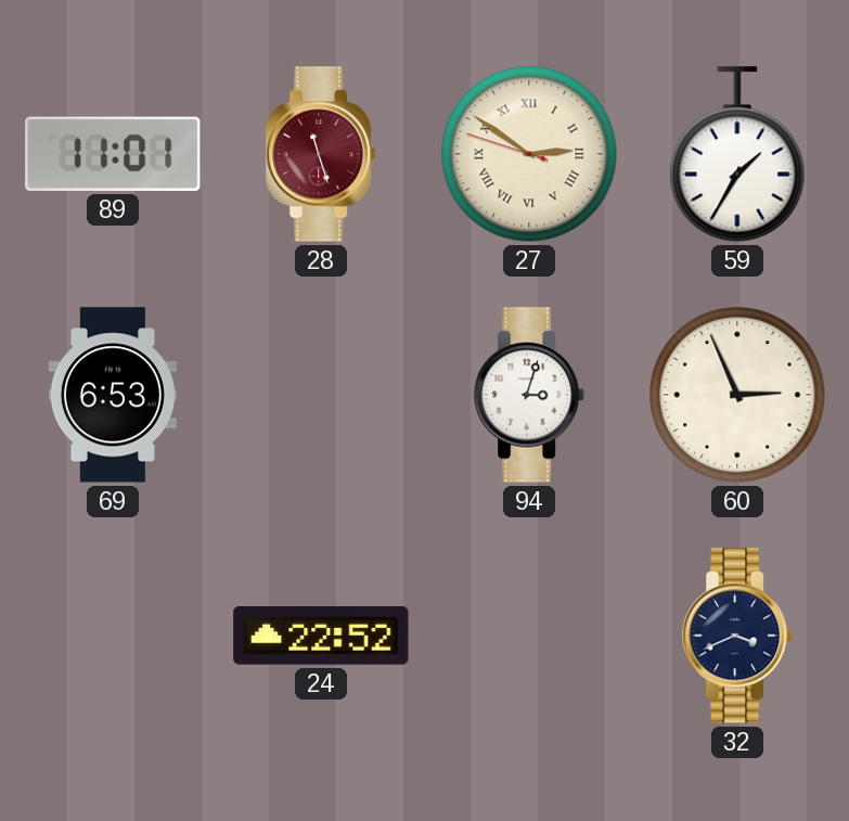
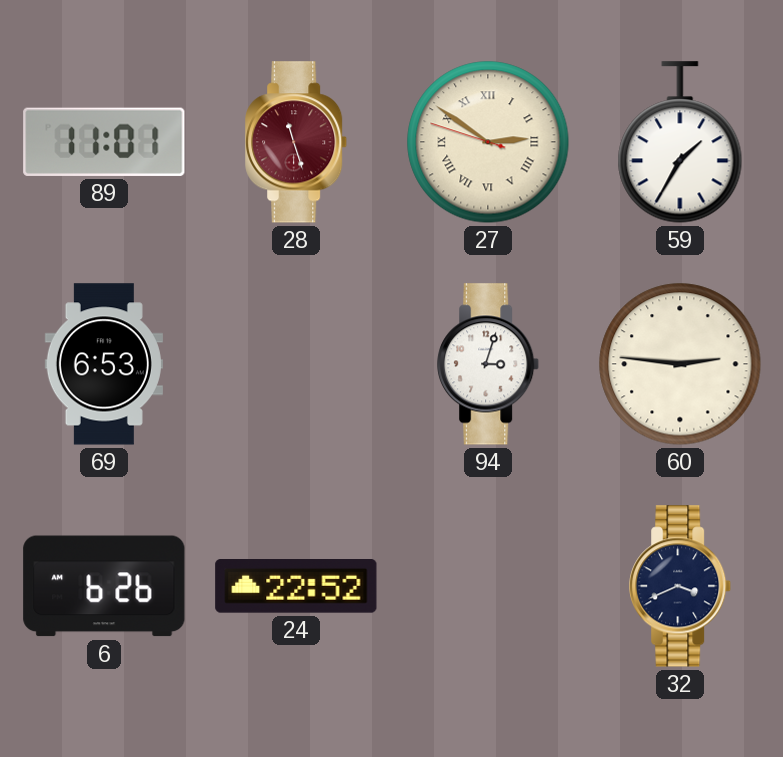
60: 2:56 -> 2:46 (680, 364)
6: none -> 6:26 (104, 586)
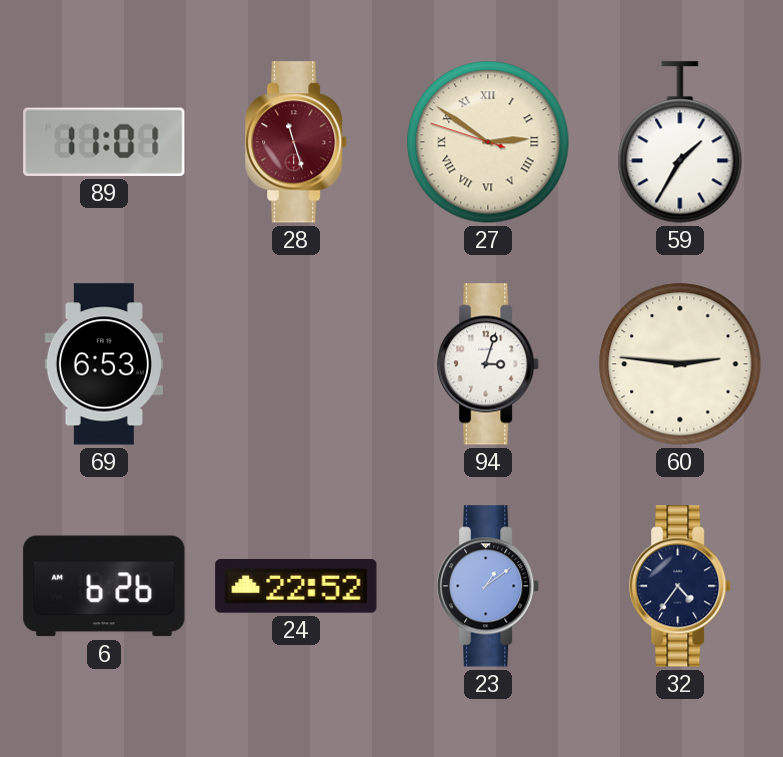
23: none -> 1:09 (489, 586)
32: 3:41 -> 4:36 (681, 586)
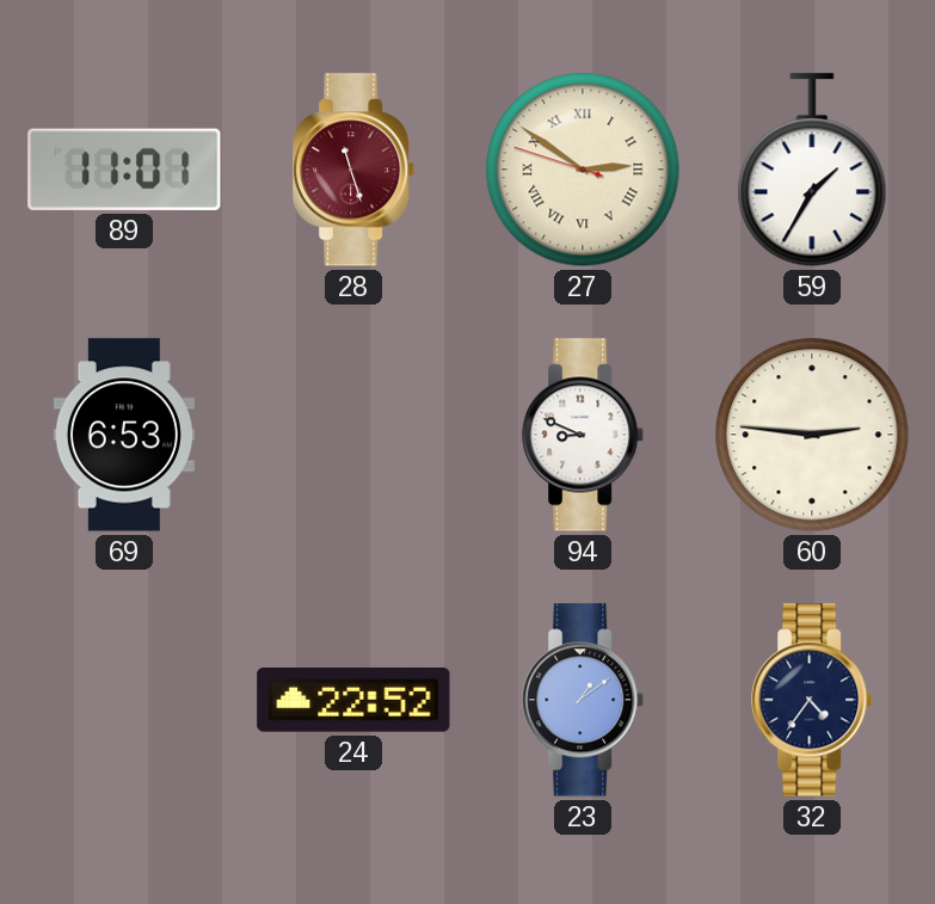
94: 3:03 -> 8:49 (584, 435)
6: 6:26 -> none (104, 586)
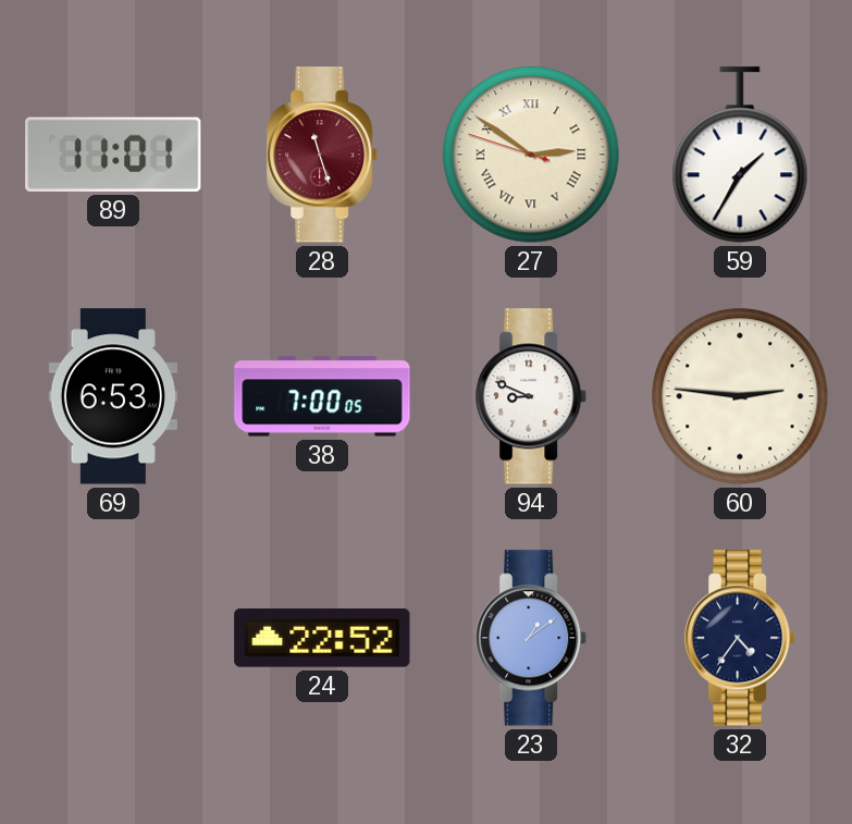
38: none -> 7:00 (322, 396)
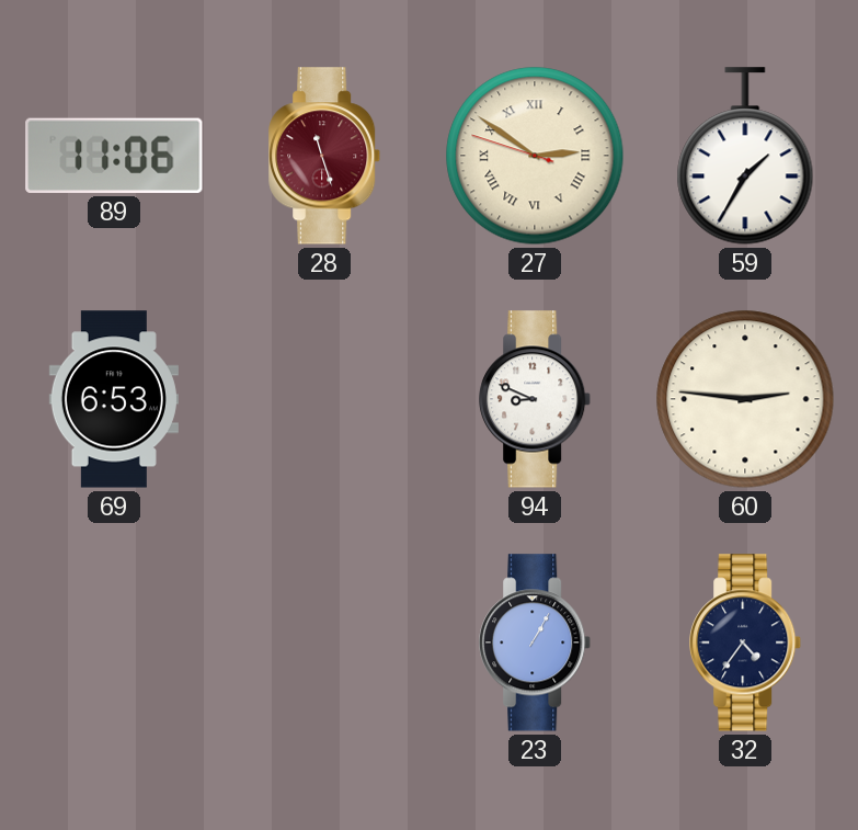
89: 11:01 -> 11:06 (114, 156)
38: 7:00 -> none (322, 396)
24: 22:52 -> none (322, 639)
23: 1:09 -> 1:05 (536, 643)
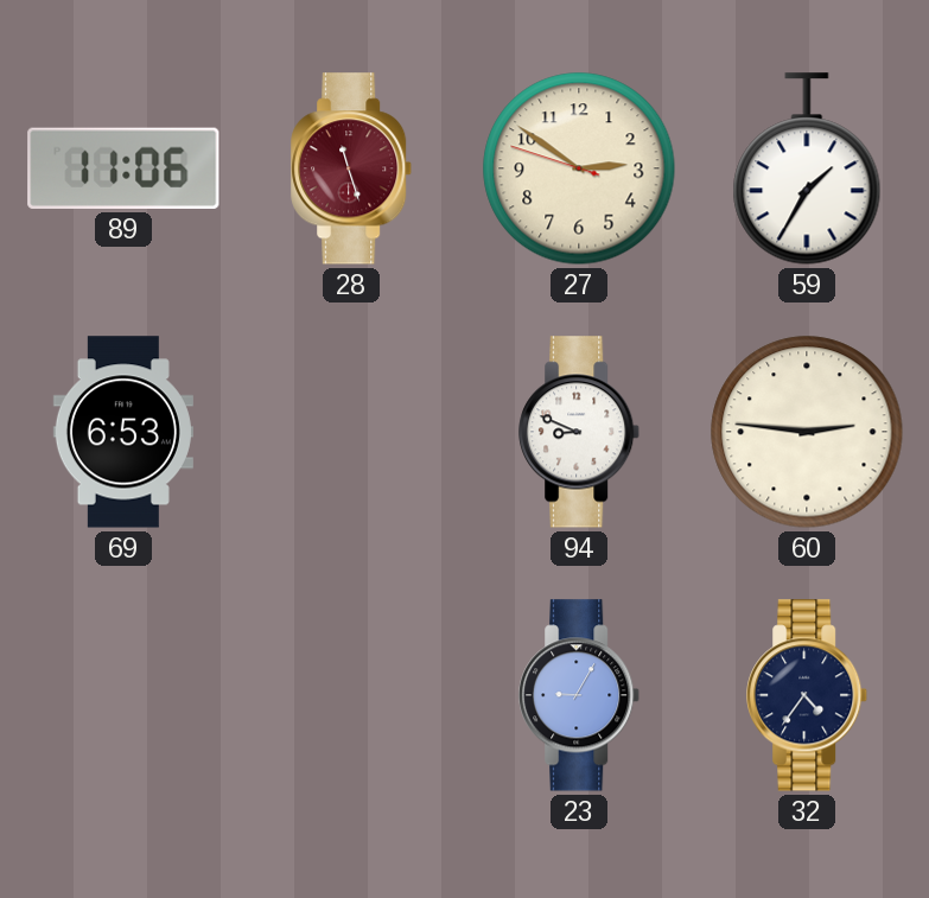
27 numerals: Roman -> Arabic (579, 168)
23: 1:05 -> 9:05 (580, 695)
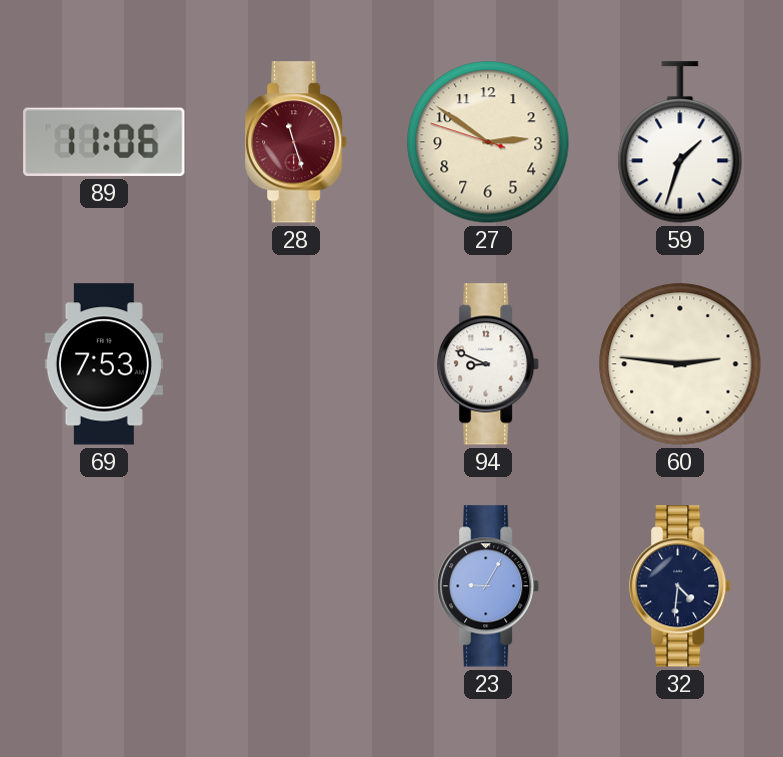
59: 1:35 -> 1:33 (680, 142)
69: 6:53 -> 7:53 (104, 364)
32: 4:36 -> 4:31 (681, 586)
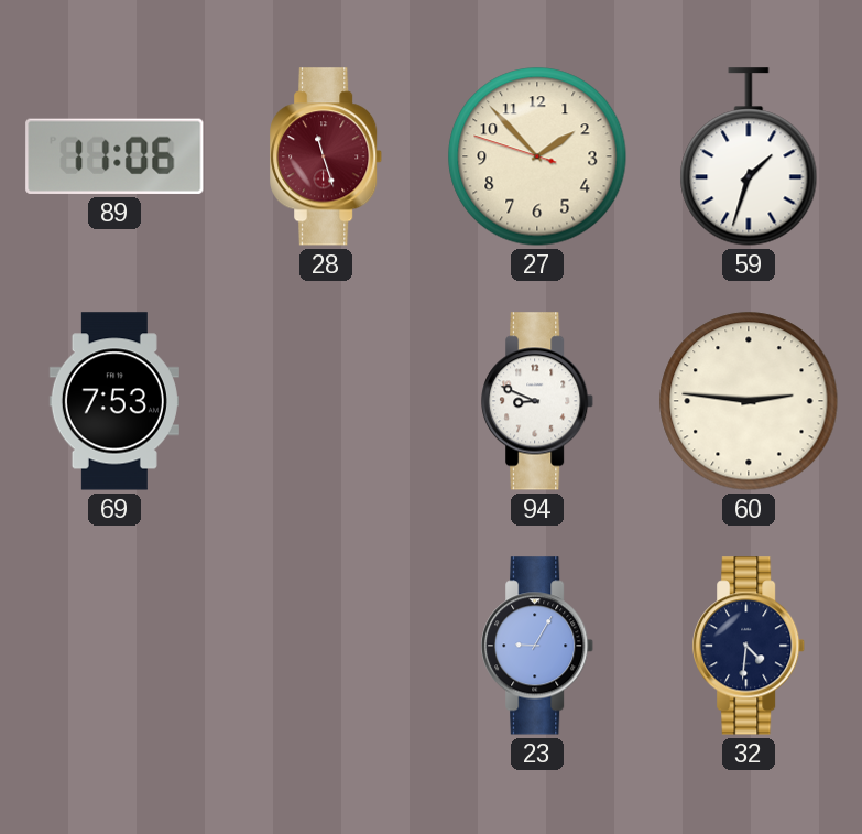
27: 2:50 -> 1:52 (537, 156)
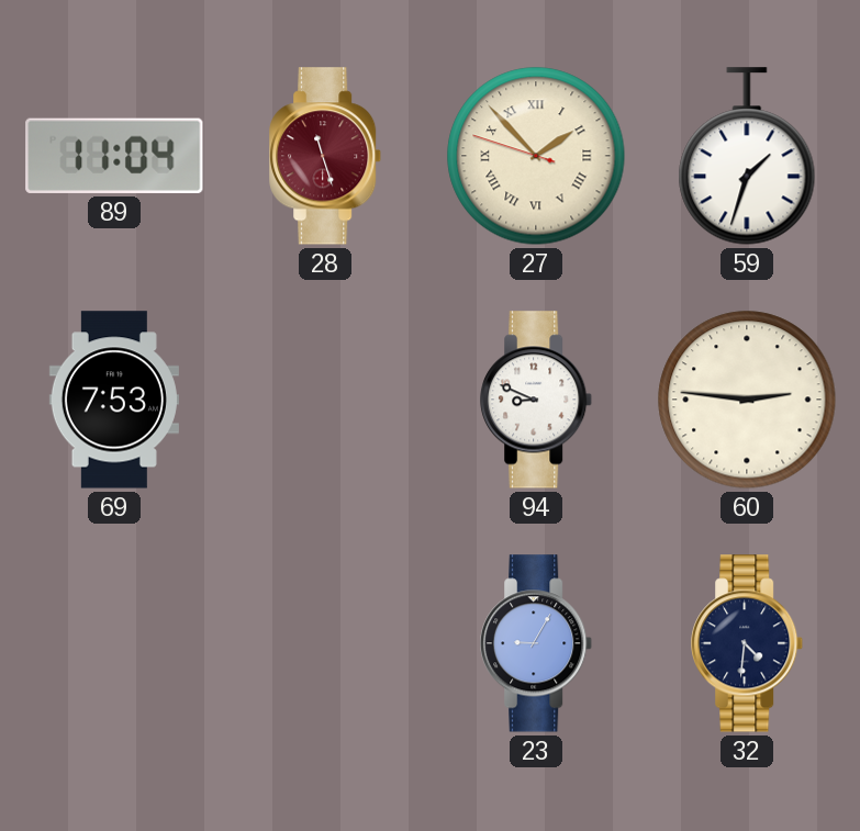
89: 11:06 -> 11:04 (114, 156)
27 numerals: Arabic -> Roman (536, 156)
